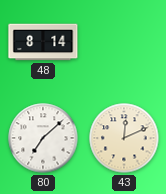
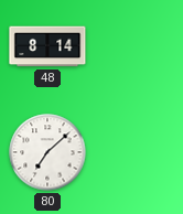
43: 12:11 -> none (124, 138)
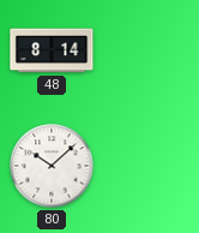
80: 7:08 -> 10:08 (52, 166)
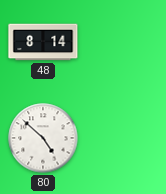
80: 10:08 -> 4:52 (43, 138)
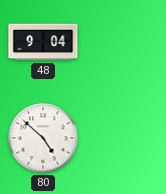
48: 8:14 -> 9:04 (43, 42)
